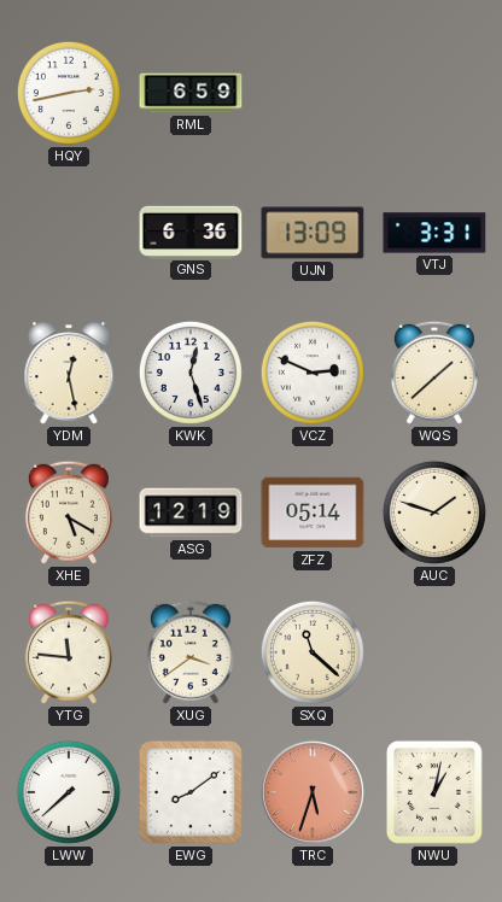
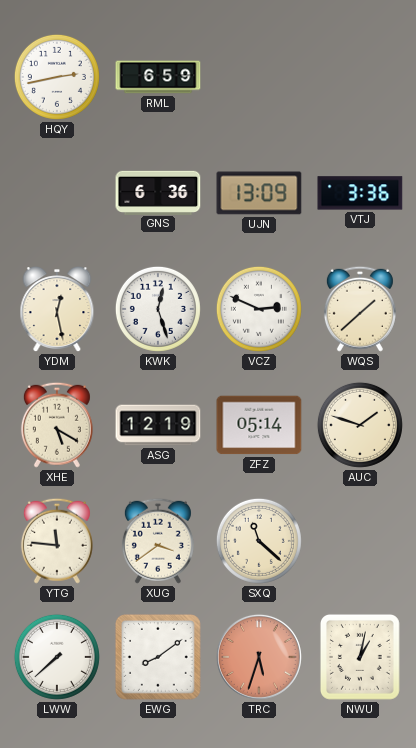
VTJ: 3:31 -> 3:36 (360, 193)
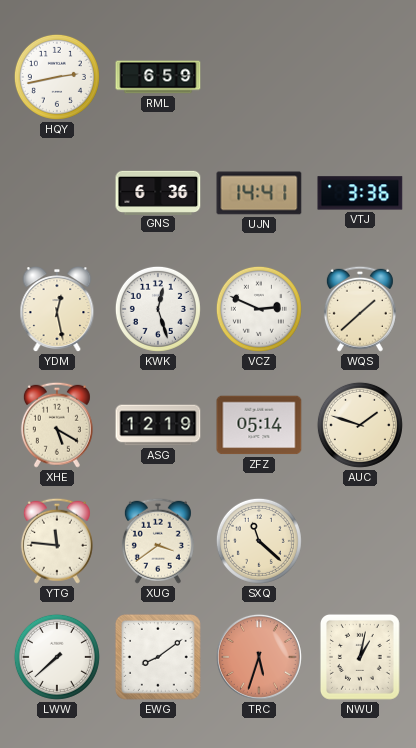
UJN: 13:09 -> 14:41 (259, 193)
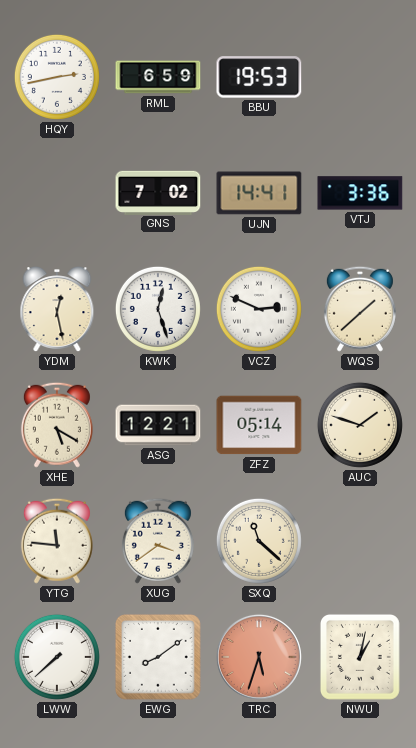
BBU: none -> 19:53 (259, 77)
GNS: 6:36 -> 7:02 (158, 192)
ASG: 12:19 -> 12:21 (158, 425)
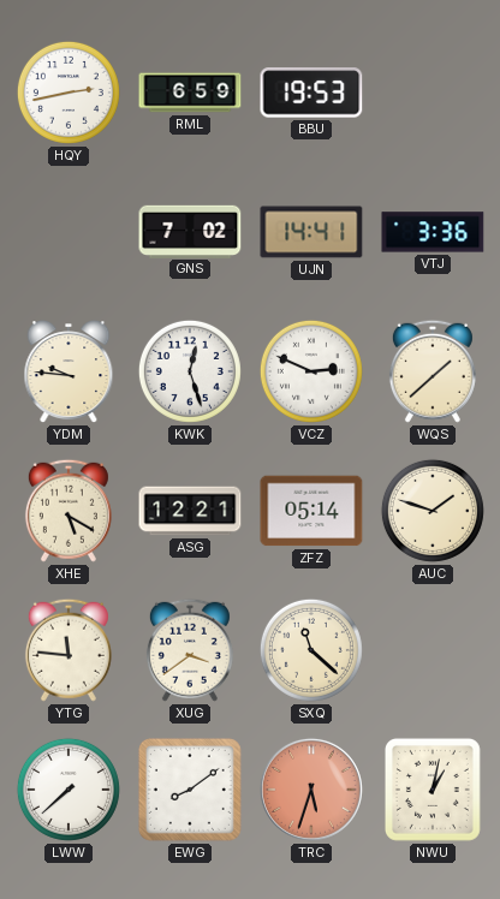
YDM: 12:28 -> 9:46 (69, 373)
